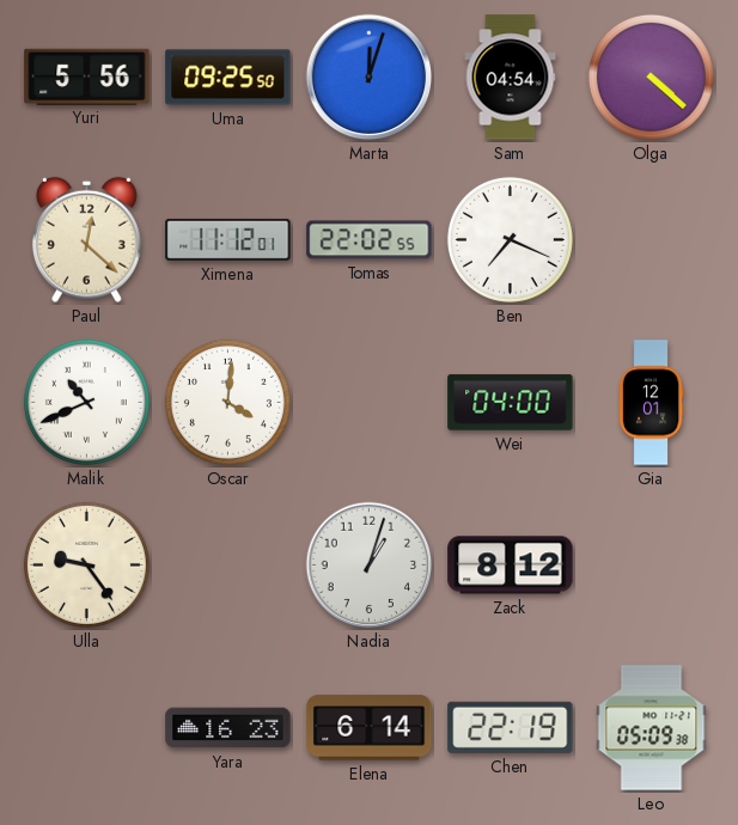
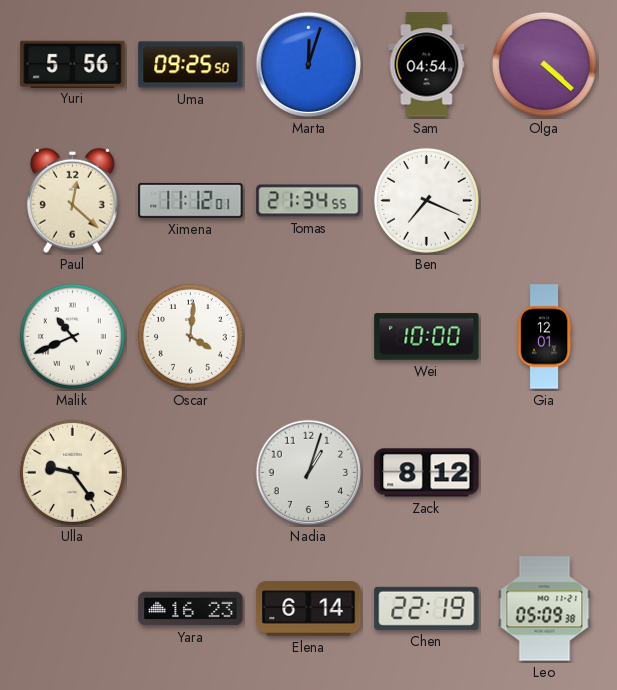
Tomas: 22:02 -> 21:34 (309, 201)
Wei: 04:00 -> 10:00 (427, 337)
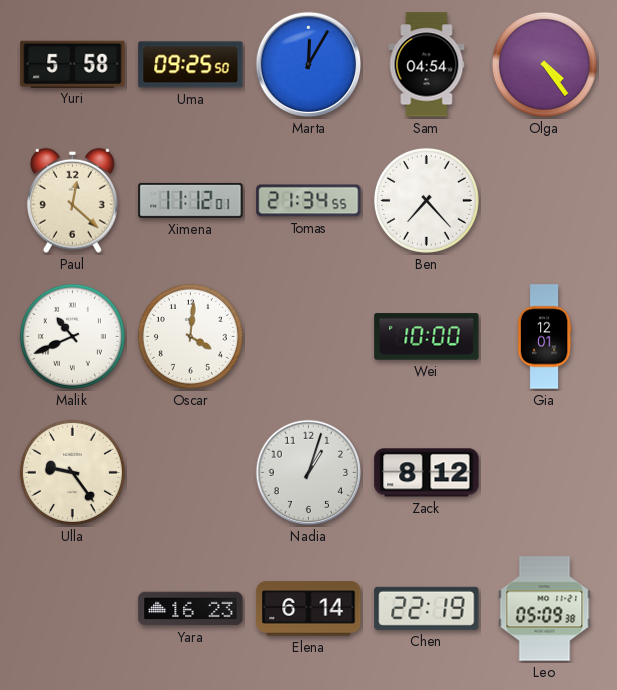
Yuri: 5:56 -> 5:58 (73, 64)
Marta: 12:03 -> 12:05 (309, 65)
Olga: 4:22 -> 4:24 (544, 64)
Ben: 7:19 -> 7:23 (426, 200)
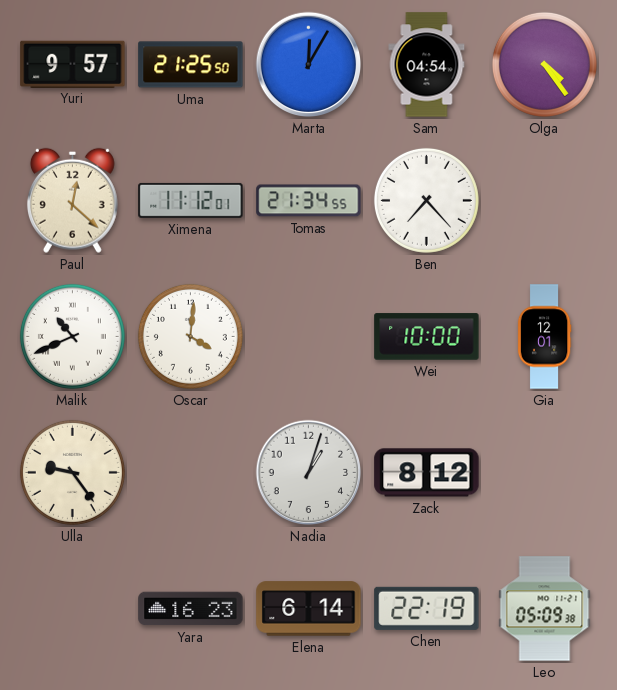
Yuri: 5:58 -> 9:57 (73, 64)
Uma: 09:25 -> 21:25 (191, 65)
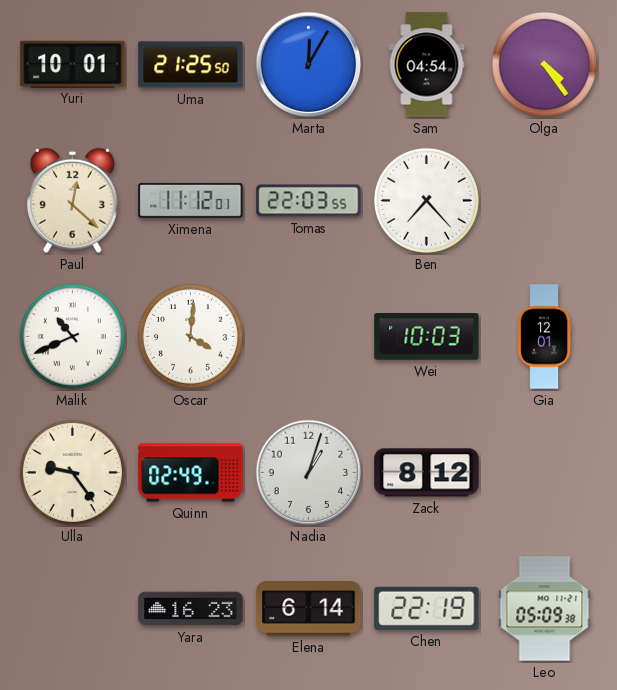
Yuri: 9:57 -> 10:01 (73, 64)
Tomas: 21:34 -> 22:03 (309, 201)
Wei: 10:00 -> 10:03 (427, 337)
Quinn: none -> 02:49 (191, 473)
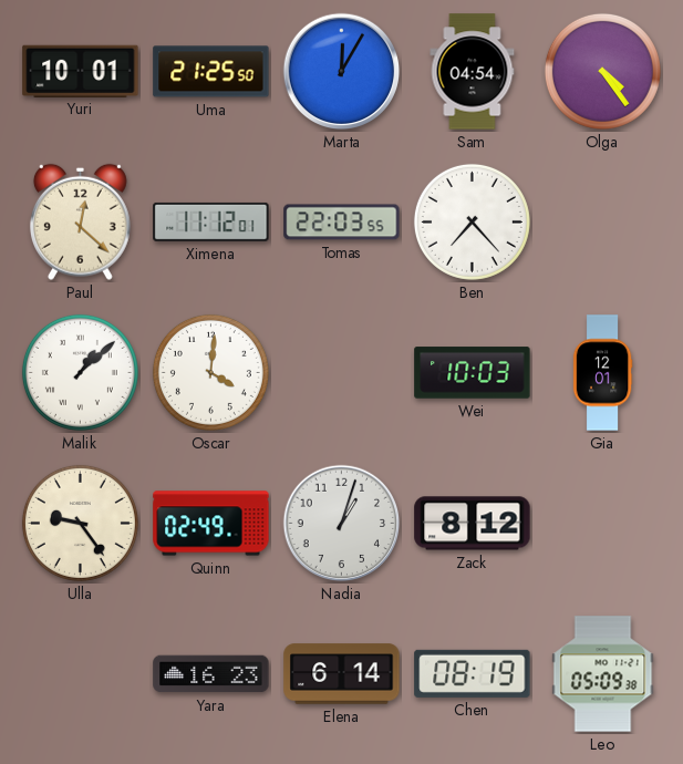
Malik: 10:41 -> 1:08 (80, 372)
Chen: 22:19 -> 08:19 (473, 673)
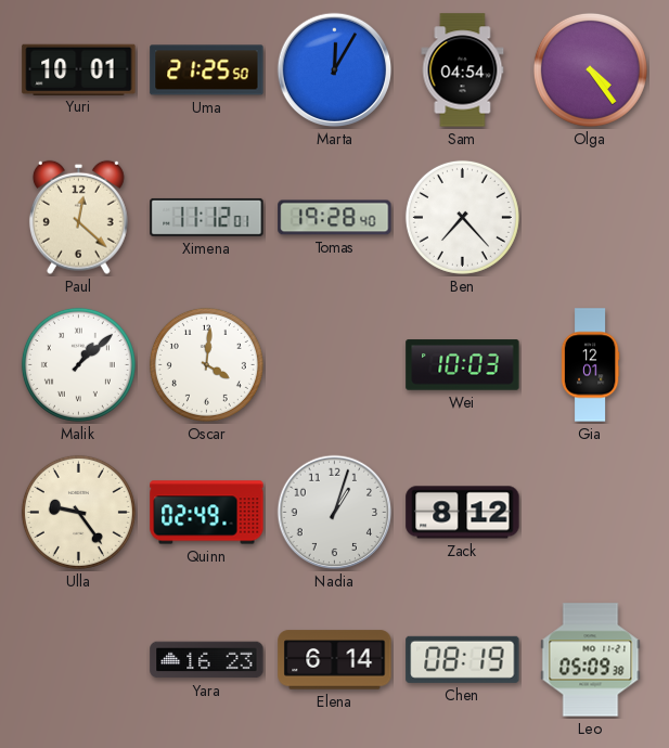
Tomas: 22:03 -> 19:28 (335, 218)
